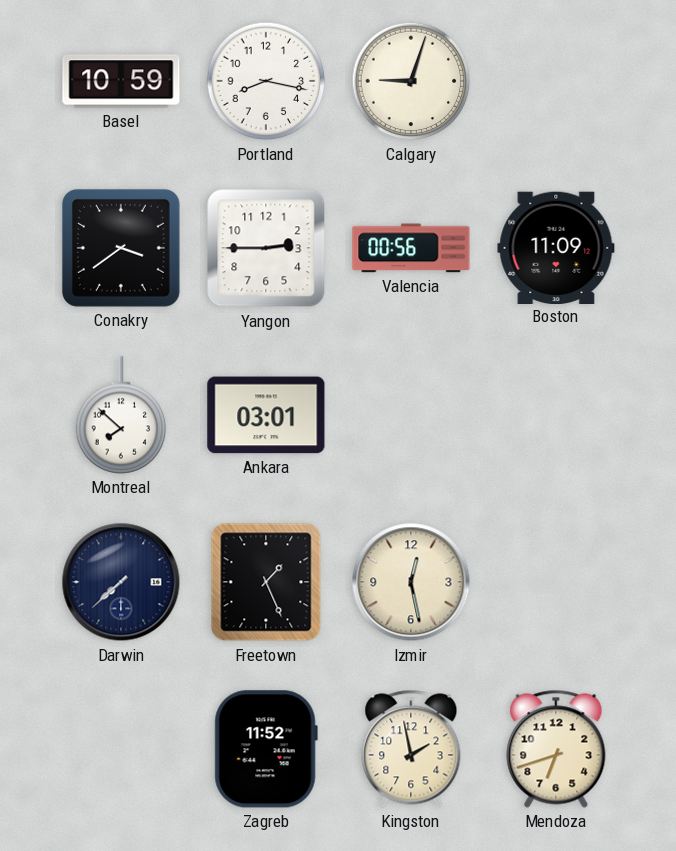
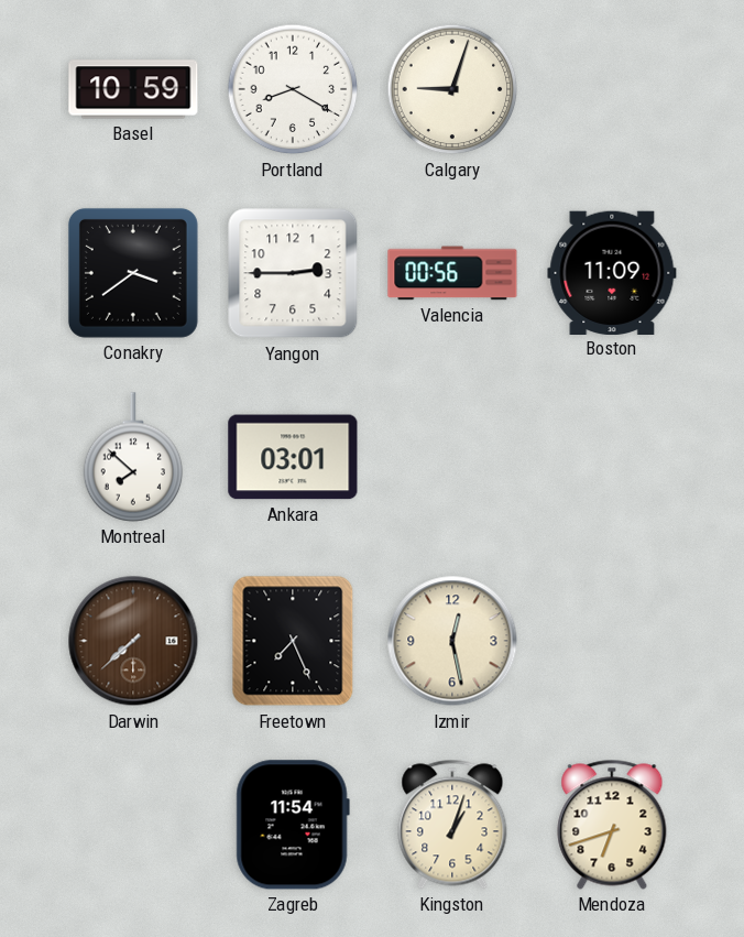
Portland: 8:17 -> 8:20 (293, 89)
Darwin dial: navy -> brown (133, 641)
Freetown: 1:26 -> 7:26 (293, 641)
Zagreb: 11:52 -> 11:54 (293, 825)
Kingston: 1:58 -> 1:03 (452, 825)
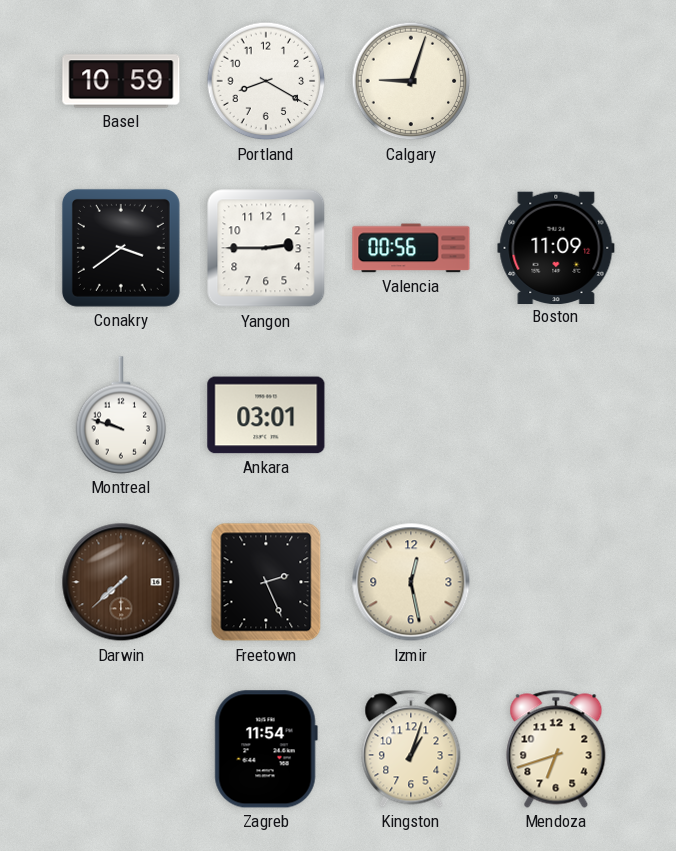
Montreal: 7:52 -> 9:48 (121, 415)
Freetown: 7:26 -> 2:26 (266, 582)
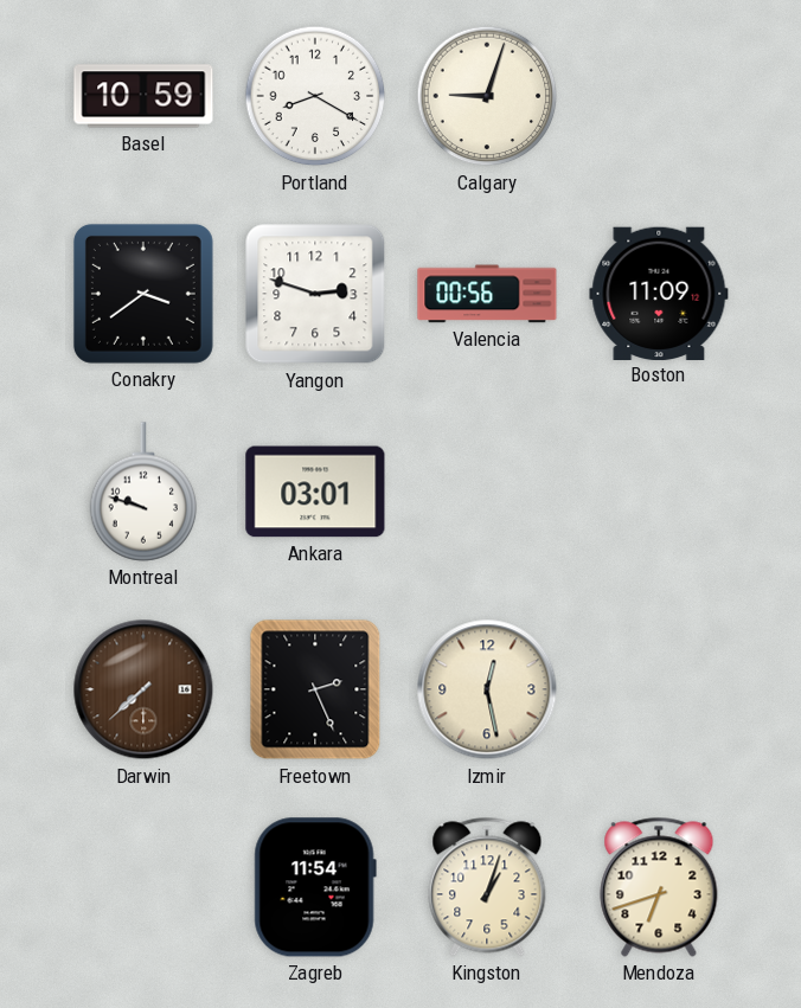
Yangon: 2:45 -> 2:48 (315, 294)
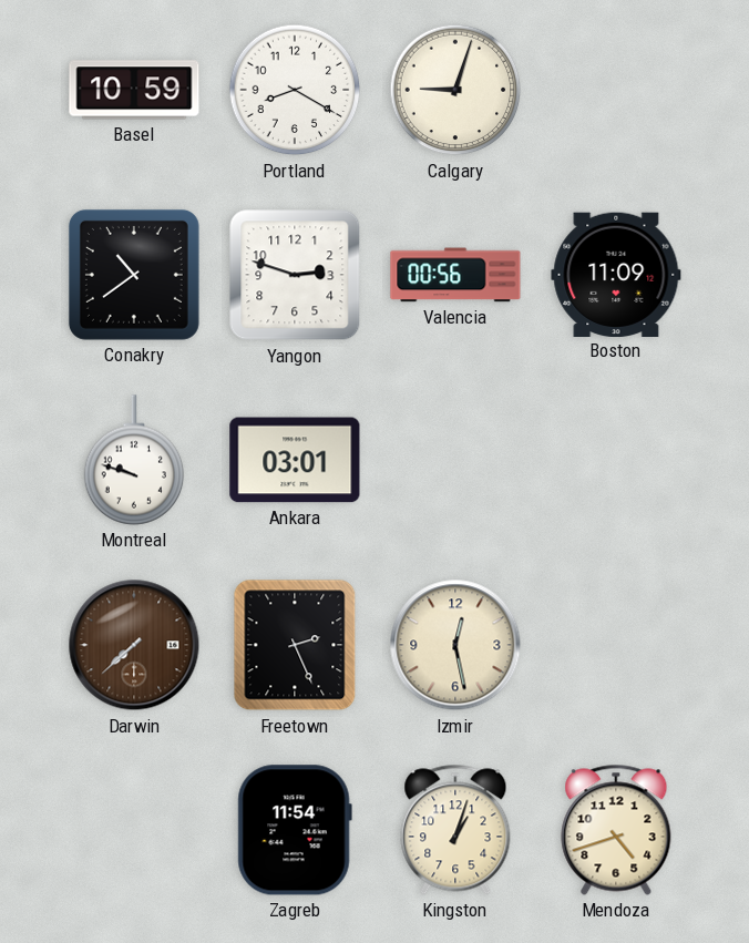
Conakry: 3:39 -> 10:39 (134, 275)
Mendoza: 6:42 -> 4:42 (616, 830)
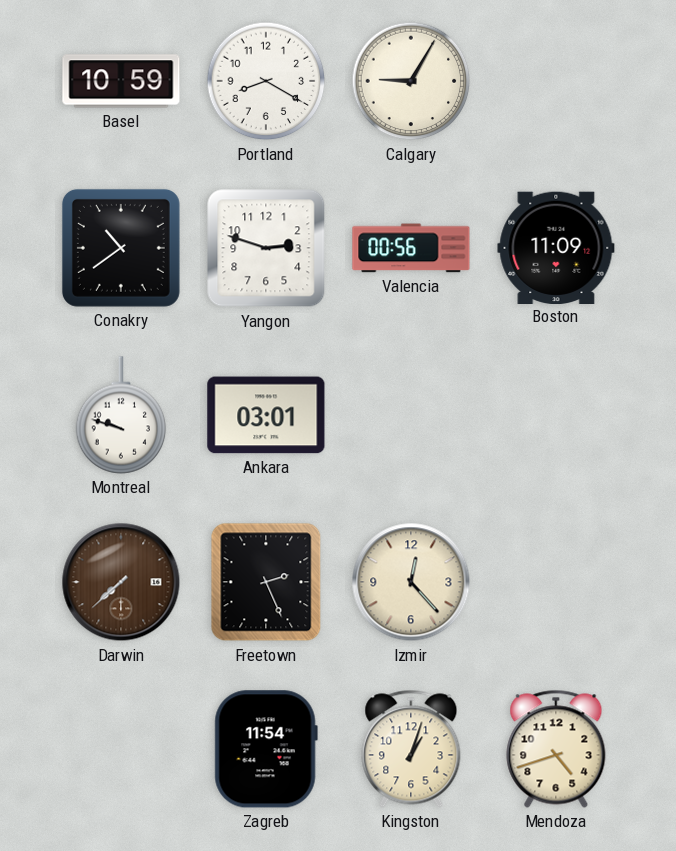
Calgary: 9:03 -> 9:05 (411, 81)
Izmir: 12:28 -> 12:23 (411, 582)
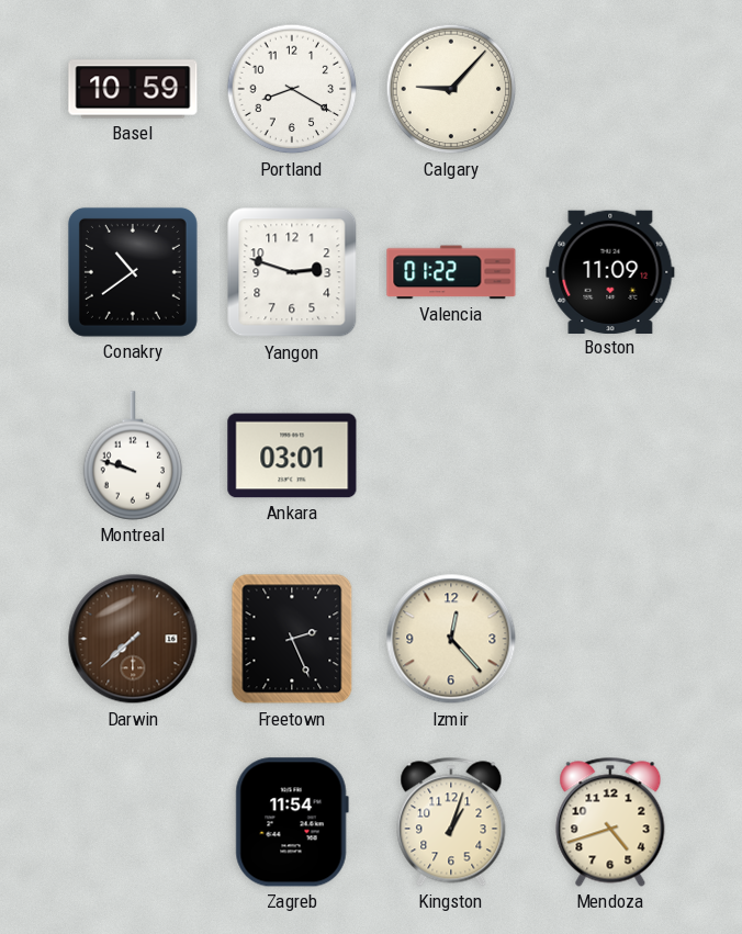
Calgary: 9:05 -> 9:07 (451, 89)
Valencia: 00:56 -> 01:22 (451, 272)
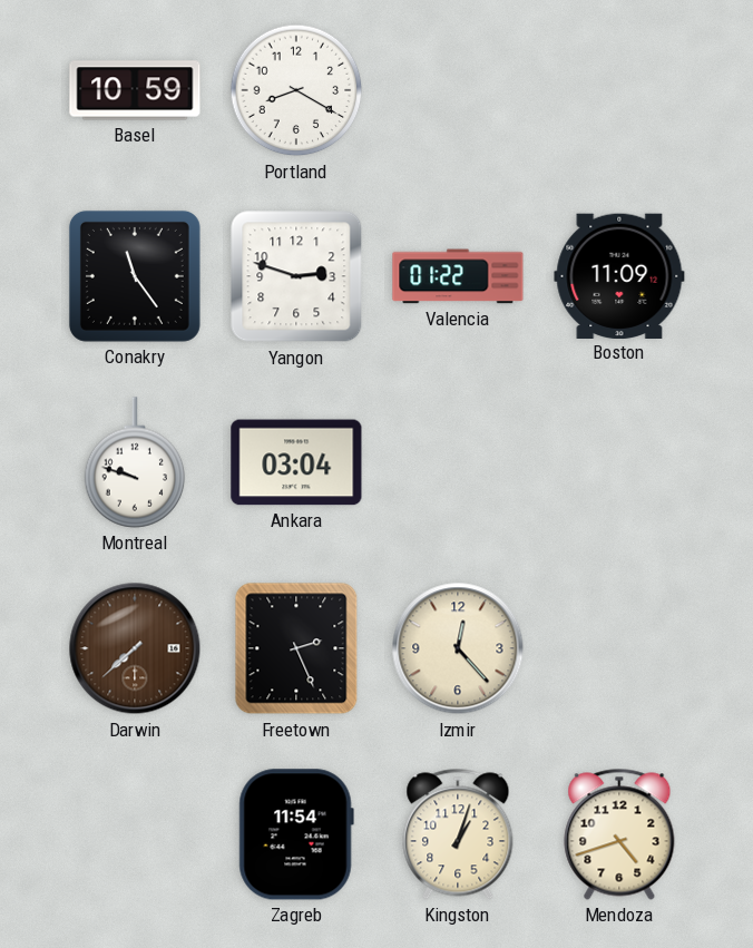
Calgary: 9:07 -> none (451, 89)
Conakry: 10:39 -> 11:24 (135, 276)
Ankara: 03:01 -> 03:04 (296, 462)
